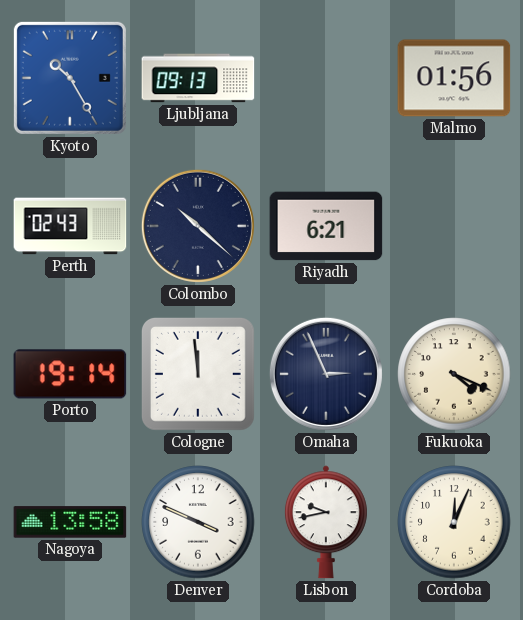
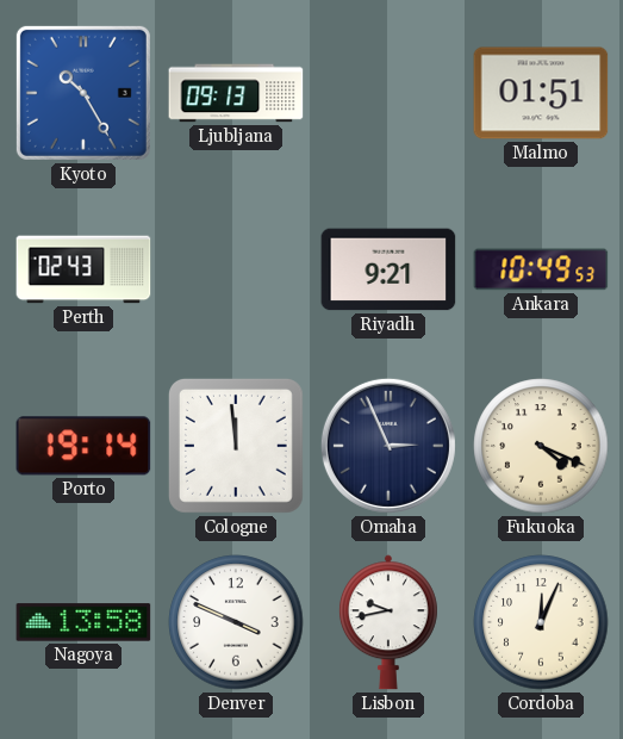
Malmo: 01:56 -> 01:51 (541, 93)
Colombo: 10:22 -> none (198, 226)
Riyadh: 6:21 -> 9:21 (388, 269)
Ankara: none -> 10:49 (541, 269)
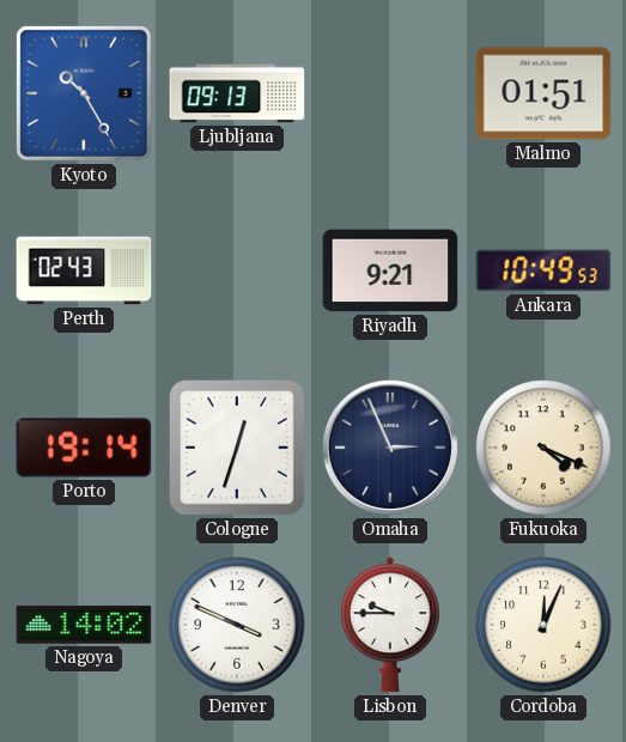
Cologne: 11:59 -> 12:33 (237, 448)
Nagoya: 13:58 -> 14:02 (84, 625)
Lisbon: 9:43 -> 9:45 (390, 625)
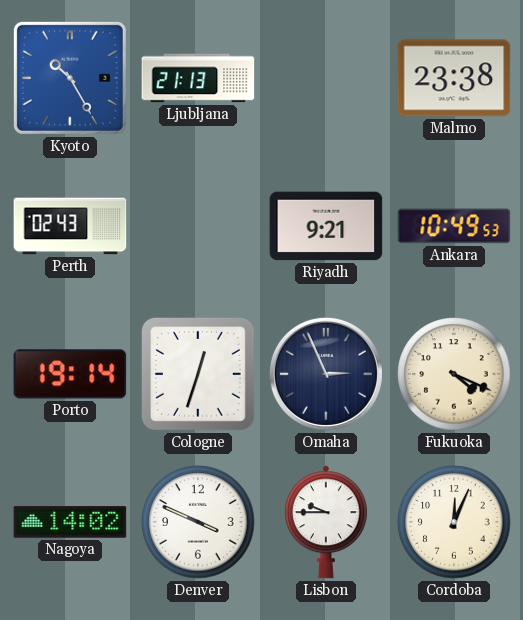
Ljubljana: 09:13 -> 21:13 (198, 78)
Malmo: 01:51 -> 23:38 (454, 78)
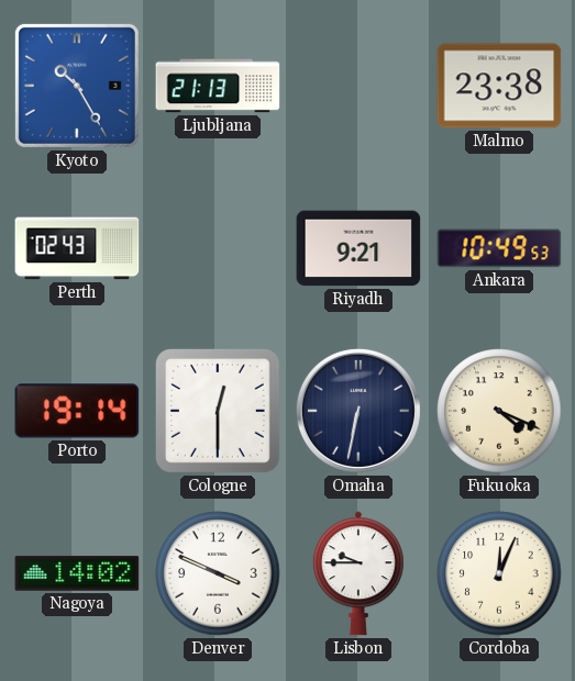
Cologne: 12:33 -> 12:30 (218, 411)
Omaha: 2:56 -> 6:32 (358, 411)
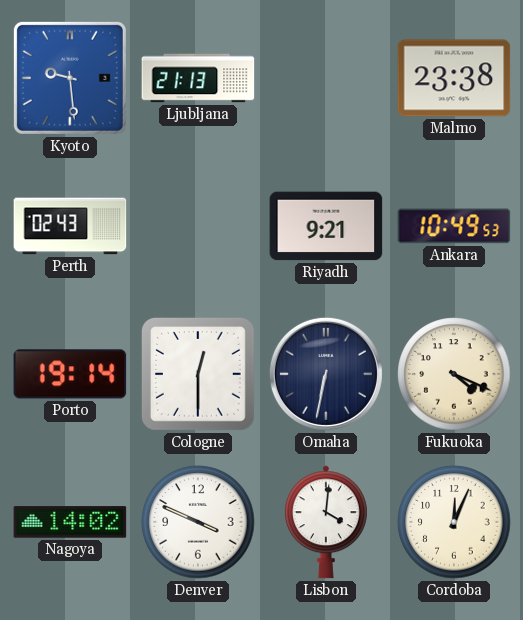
Kyoto: 10:25 -> 9:29 (70, 78)
Lisbon: 9:45 -> 4:01 (326, 522)
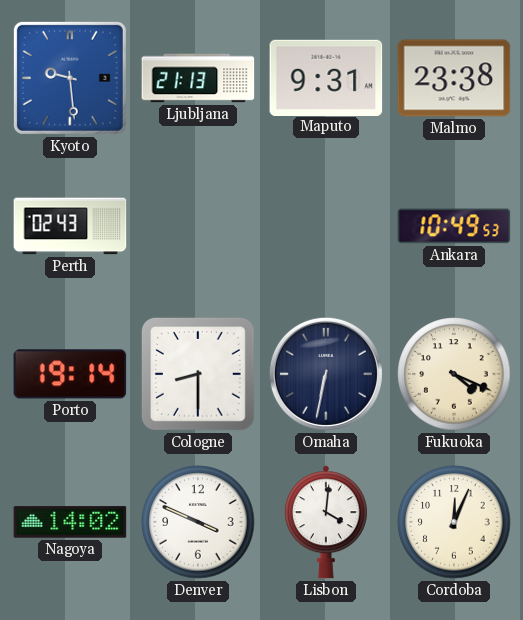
Maputo: none -> 9:31 (326, 77)
Riyadh: 9:21 -> none (326, 226)
Cologne: 12:30 -> 8:30 (198, 374)
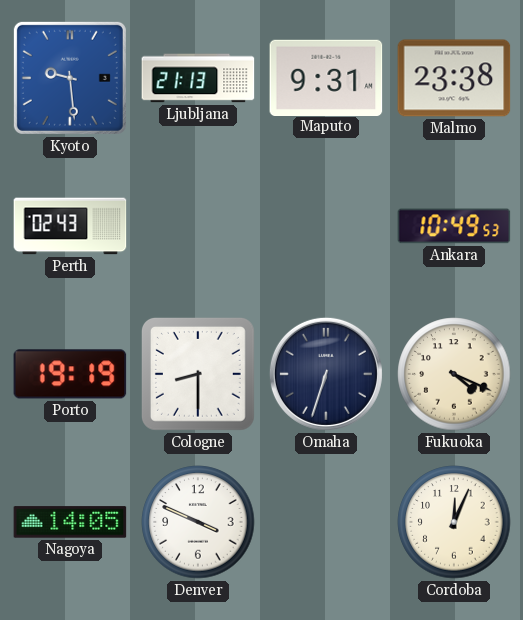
Porto: 19:14 -> 19:19 (70, 374)
Omaha: 6:32 -> 6:33 (326, 374)
Nagoya: 14:02 -> 14:05 (70, 522)
Lisbon: 4:01 -> none (326, 522)
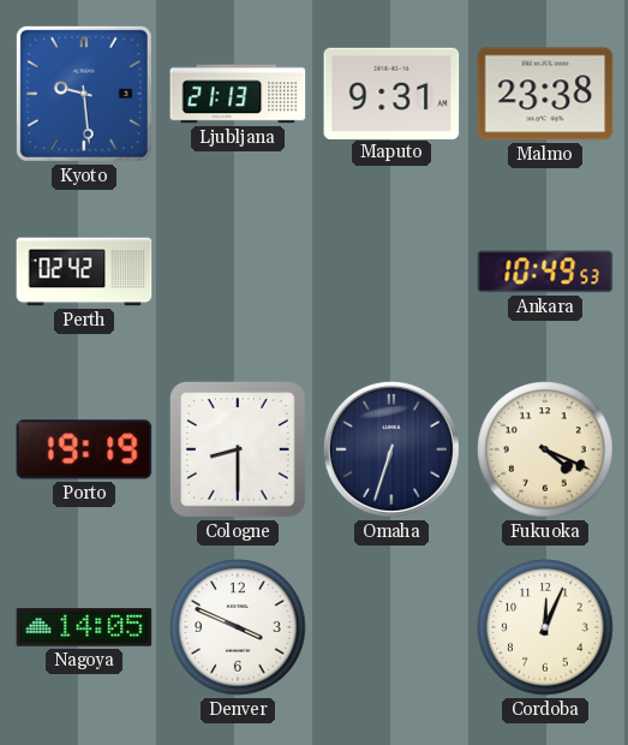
Perth: 02:43 -> 02:42 (84, 272)
